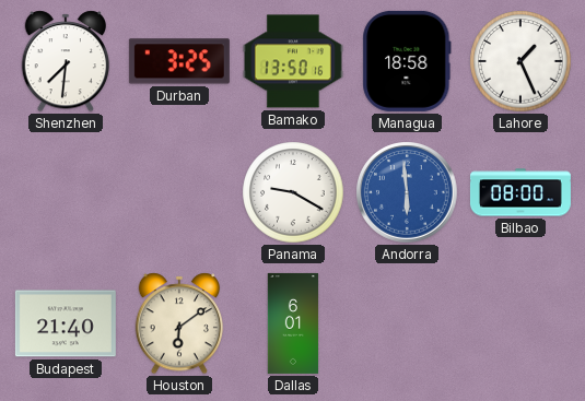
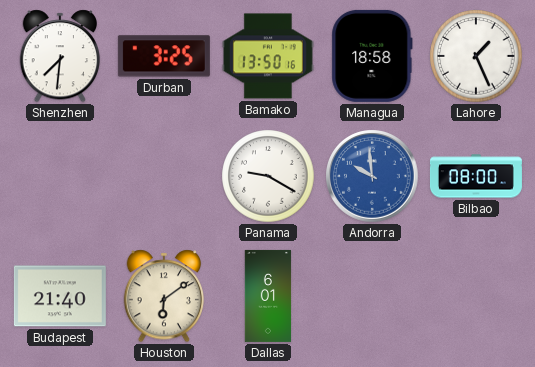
Andorra: 5:59 -> 9:59 (372, 176)
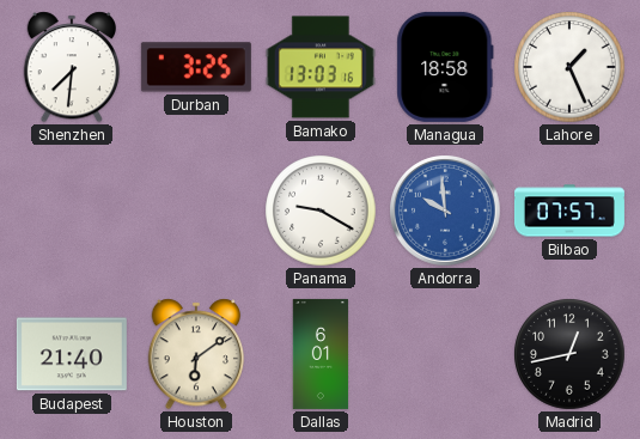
Bamako: 13:50 -> 13:03 (321, 67)
Bilbao: 08:00 -> 07:57 (569, 211)
Madrid: none -> 12:43 (569, 354)
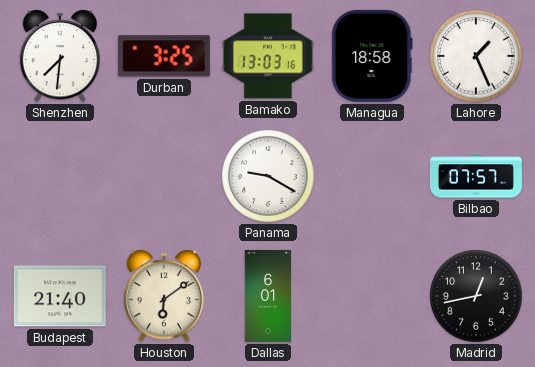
Andorra: 9:59 -> none (445, 211)
